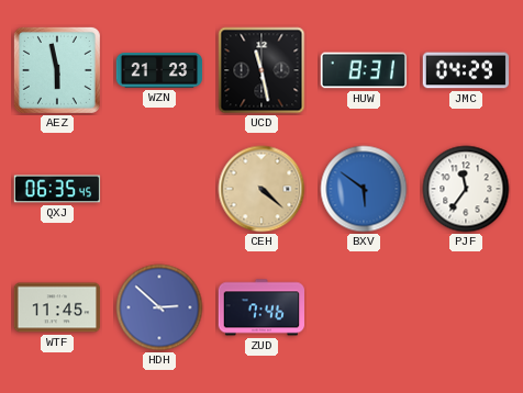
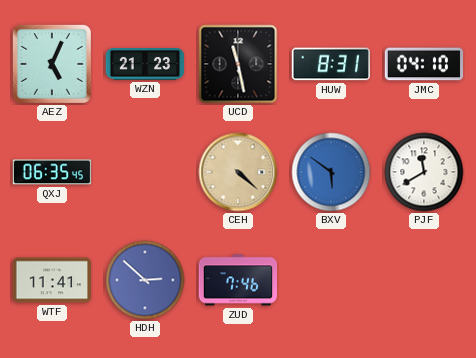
AEZ: 5:58 -> 5:04 (52, 64)
JMC: 04:29 -> 04:10 (424, 64)
PJF: 11:36 -> 11:40 (424, 172)
WTF: 11:45 -> 11:41 (52, 280)
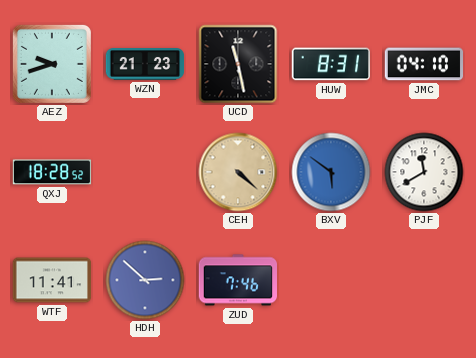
AEZ: 5:04 -> 9:42 (52, 64)
QXJ: 06:35 -> 18:28 (52, 172)
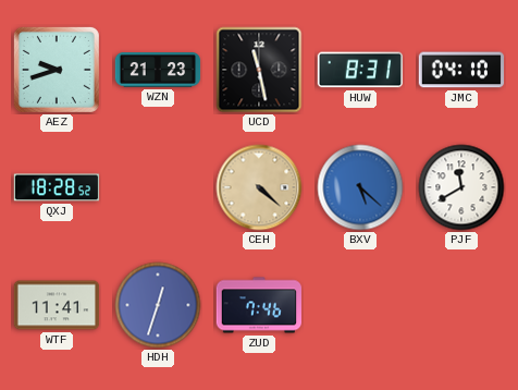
BXV: 5:51 -> 5:22 (360, 187)
HDH: 2:52 -> 12:33 (158, 305)
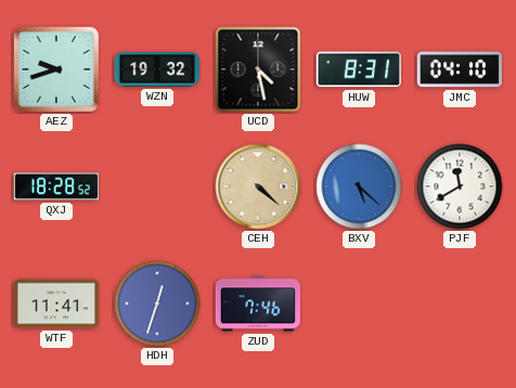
WZN: 21:23 -> 19:32 (157, 69)
UCD: 11:28 -> 4:28 (258, 69)
